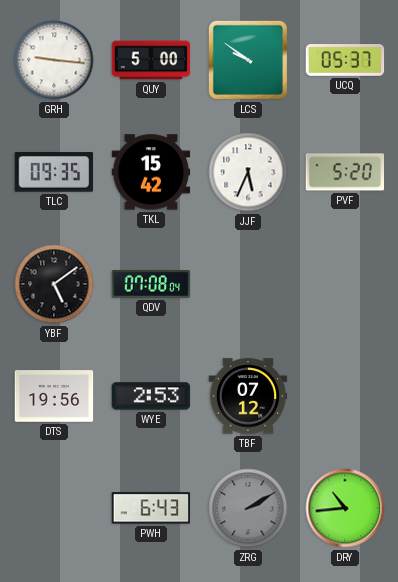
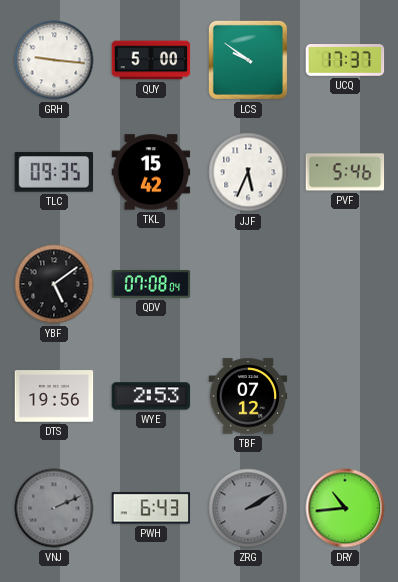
UCQ: 05:37 -> 17:37 (345, 61)
PVF: 5:20 -> 5:46 (345, 172)
VNJ: none -> 2:11 (54, 508)
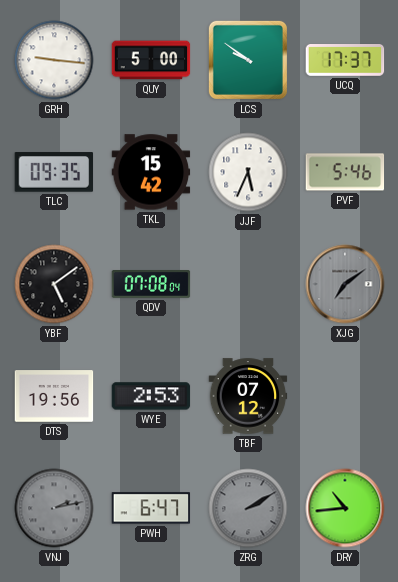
XJG: none -> 7:09 (345, 284)
VNJ: 2:11 -> 2:13 (54, 508)
PWH: 6:43 -> 6:47 (151, 508)
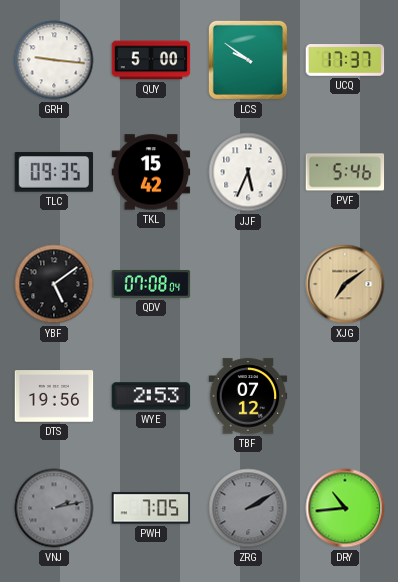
XJG dial: grey -> champagne (345, 284)
PWH: 6:47 -> 7:05 (151, 508)
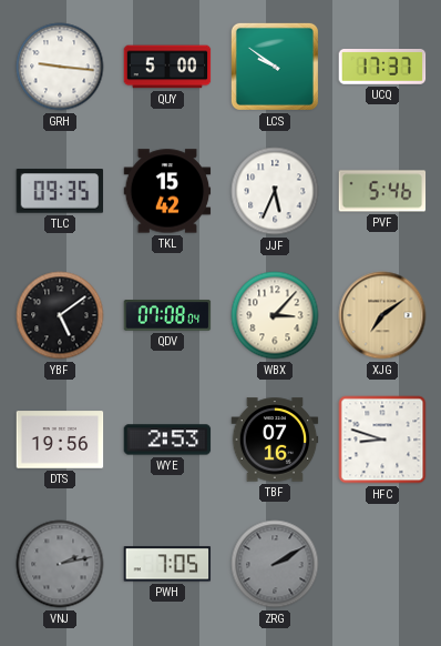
WBX: none -> 3:07 (275, 315)
TBF: 07:12 -> 07:16 (275, 440)
HFC: none -> 8:48 (382, 440)
DRY: 10:44 -> none (345, 508)
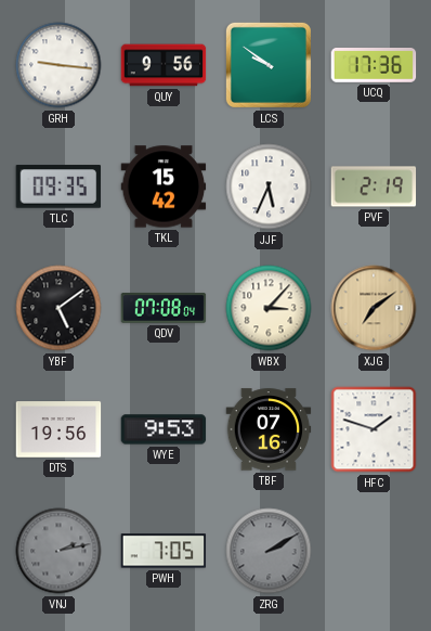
QUY: 5:00 -> 9:56 (164, 65)
UCQ: 17:37 -> 17:36 (374, 66)
PVF: 5:46 -> 2:19 (374, 186)
WYE: 2:53 -> 9:53 (164, 429)
HFC: 8:48 -> 1:48 (374, 429)
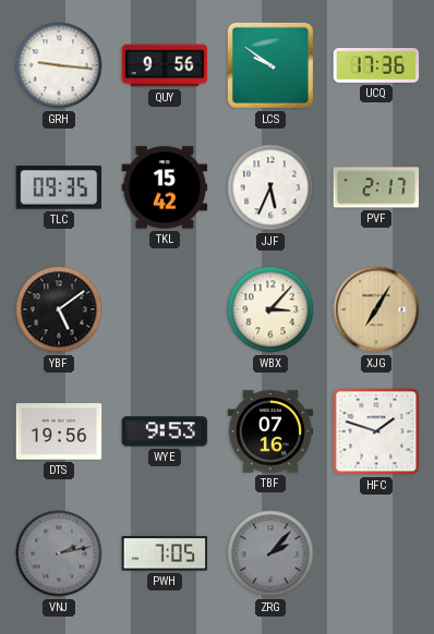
PVF: 2:19 -> 2:17 (376, 187)
QDV: 07:08 -> none (164, 308)
XJG: 7:09 -> 7:05 (376, 309)
ZRG: 2:10 -> 2:07 (270, 553)
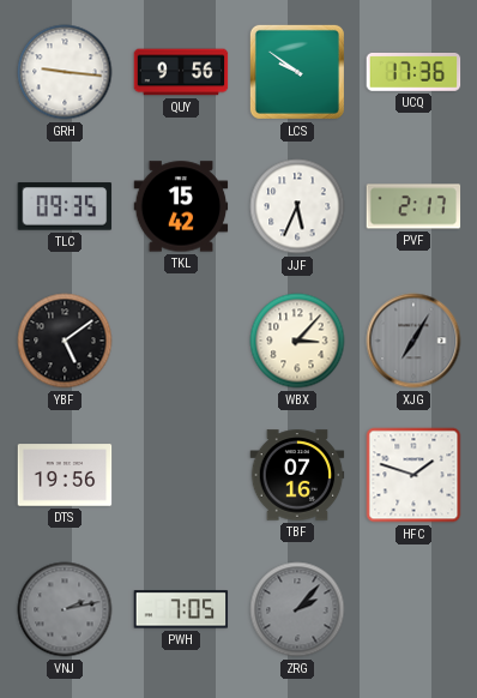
XJG dial: champagne -> grey (413, 341)
WYE: 9:53 -> none (165, 431)
